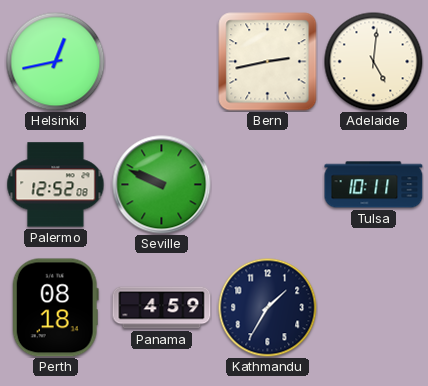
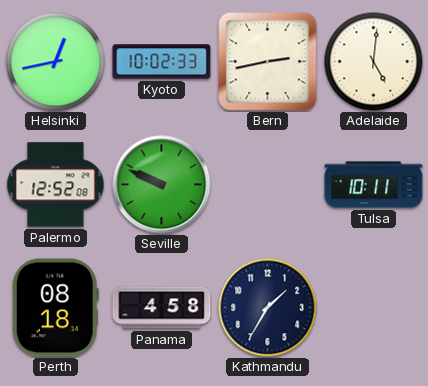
Kyoto: none -> 10:02 (162, 62)
Panama: 4:59 -> 4:58 (162, 308)
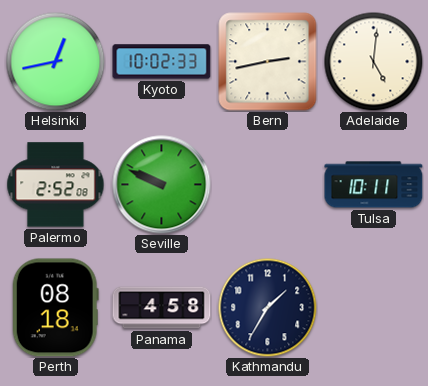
Palermo: 12:52 -> 2:52 (56, 185)
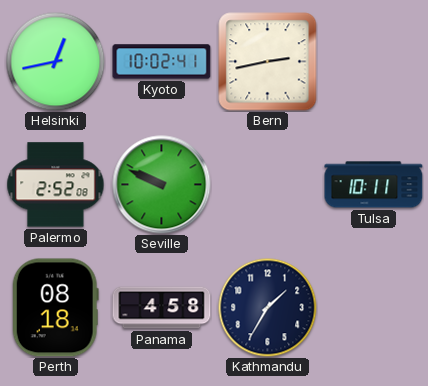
Kyoto: 10:02:33 -> 10:02:41 (162, 62)
Adelaide: 5:01 -> none (374, 62)
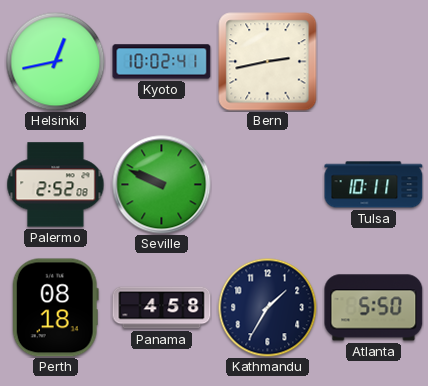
Atlanta: none -> 5:50 (374, 308)
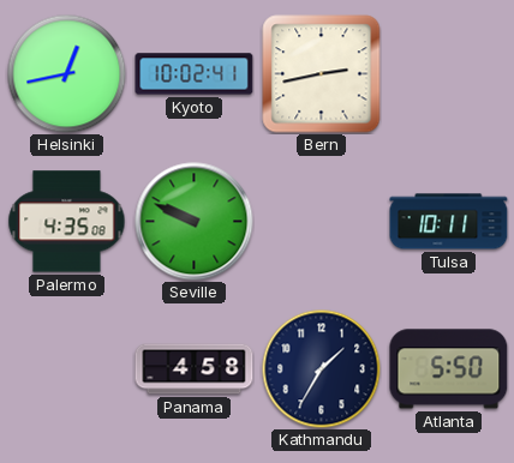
Palermo: 2:52 -> 4:35 (67, 222)
Perth: 08:18 -> none (55, 308)
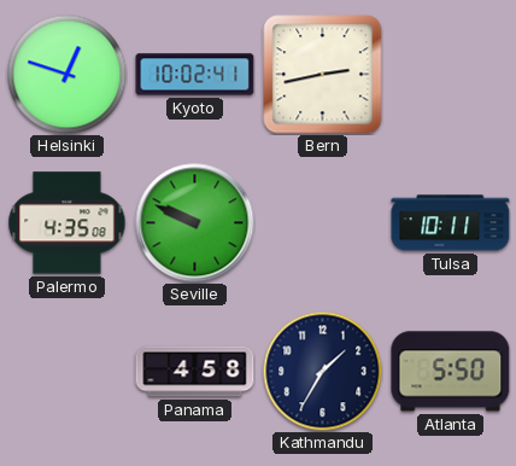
Helsinki: 12:43 -> 12:48 (68, 75)
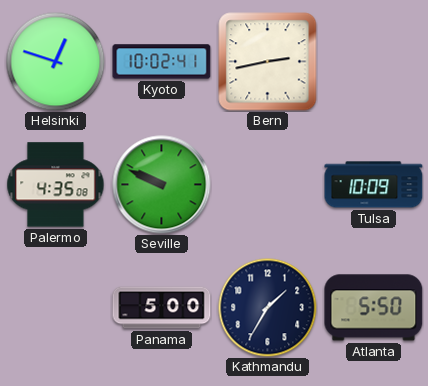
Tulsa: 10:11 -> 10:09 (374, 185)
Panama: 4:58 -> 5:00 (162, 308)
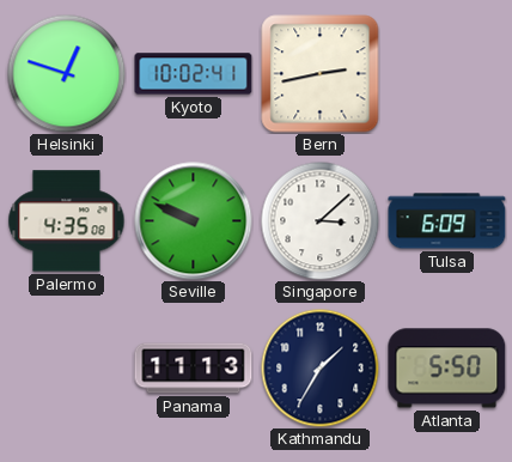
Singapore: none -> 3:08 (321, 221)
Tulsa: 10:09 -> 6:09 (447, 221)
Panama: 5:00 -> 11:13 (194, 369)
